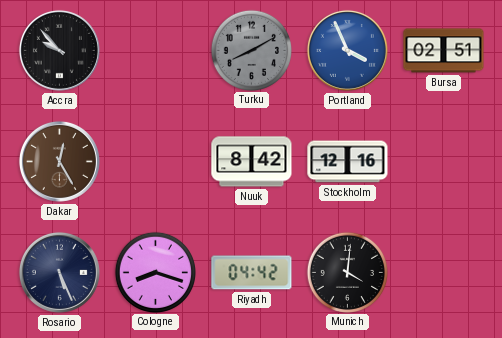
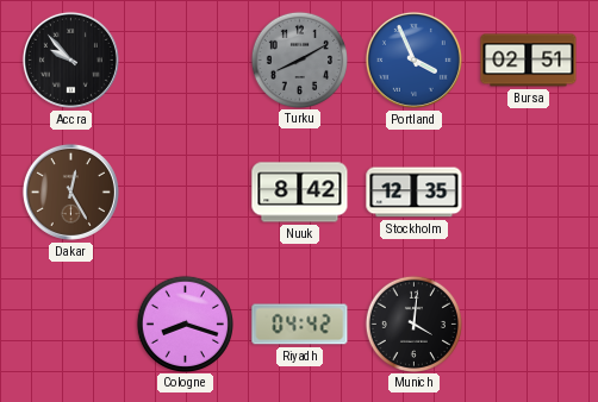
Stockholm: 12:16 -> 12:35 (415, 193)
Rosario: 5:26 -> none (59, 272)
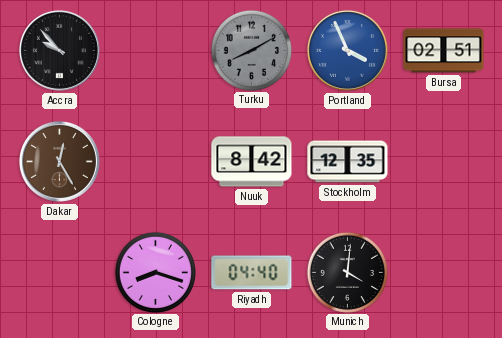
Riyadh: 04:42 -> 04:40 (252, 273)
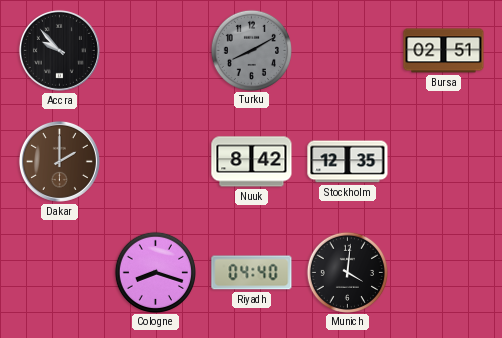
Portland: 3:56 -> none (347, 50)
Dakar: 12:25 -> 2:00 (59, 161)
